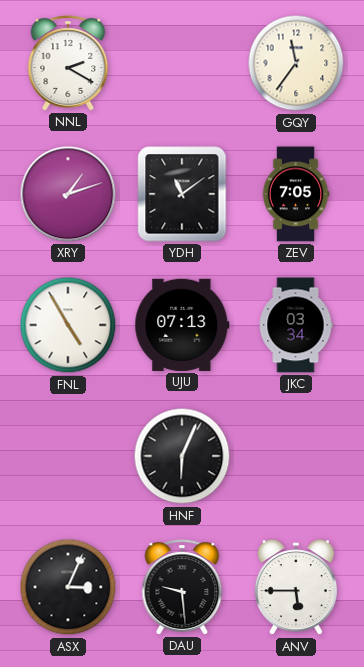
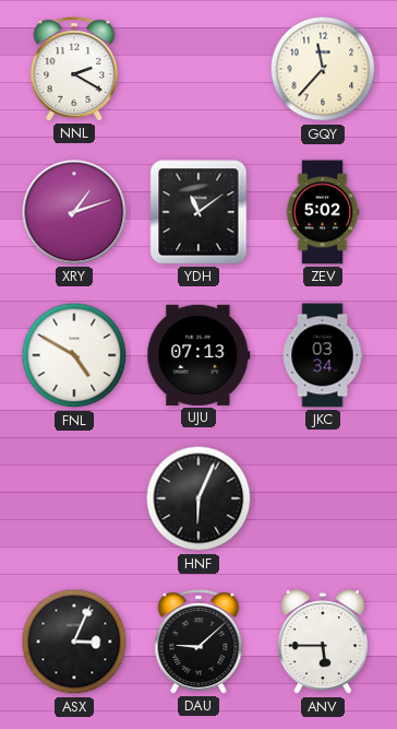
GQY: 11:36 -> 11:37 (323, 69)
ZEV: 7:05 -> 5:02 (323, 212)
FNL: 4:55 -> 4:50 (74, 355)
DAU: 9:29 -> 9:08 (198, 642)
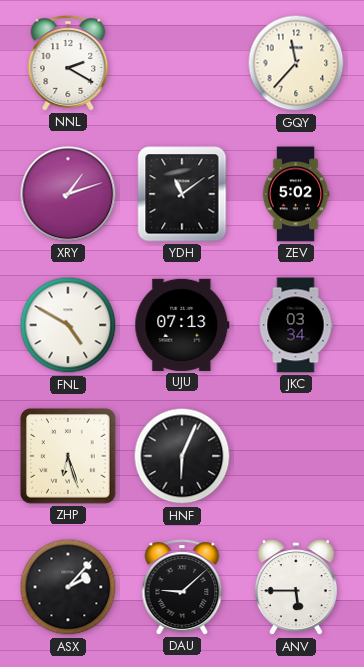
ZHP: none -> 6:27 (69, 457)
ASX: 3:04 -> 2:07 (68, 587)
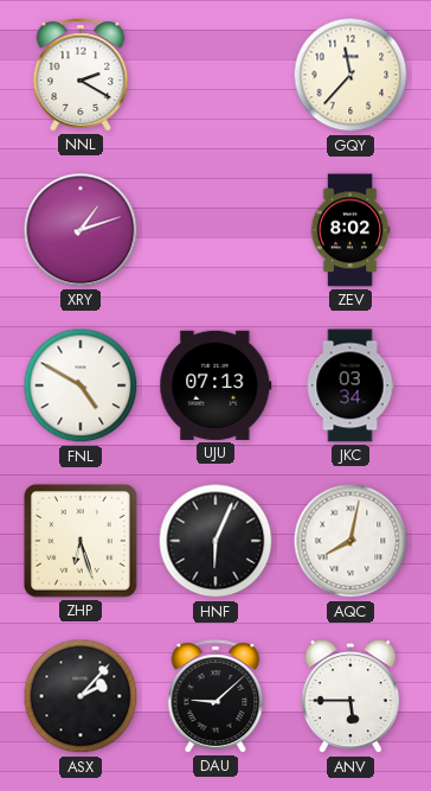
YDH: 11:09 -> none (182, 194)
ZEV: 5:02 -> 8:02 (350, 230)
AQC: none -> 8:02 (350, 541)
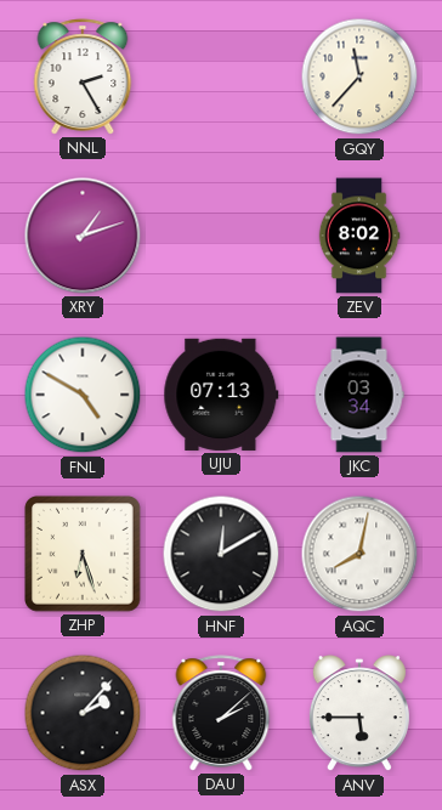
NNL: 2:20 -> 2:25 (83, 77)
HNF: 6:04 -> 12:10 (221, 554)
DAU: 9:08 -> 2:08 (221, 713)
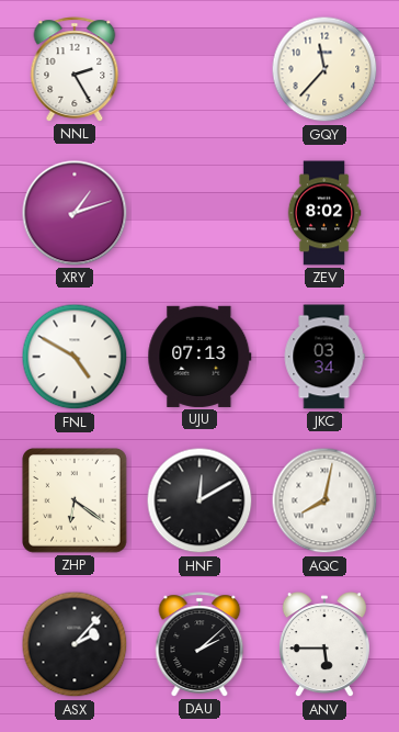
ZHP: 6:27 -> 6:21 (76, 502)
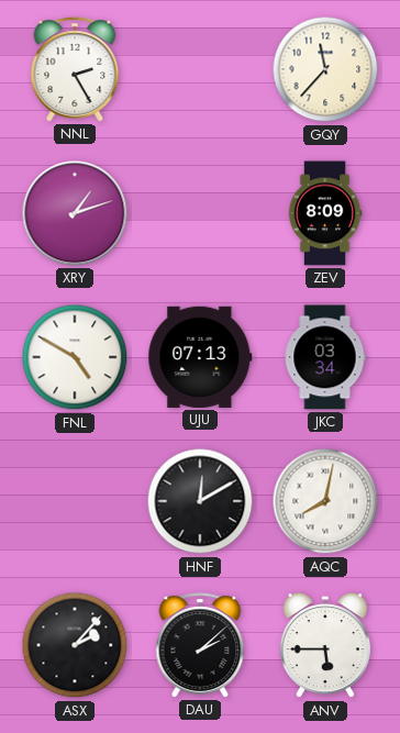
ZEV: 8:02 -> 8:09 (325, 213)
ZHP: 6:21 -> none (76, 502)
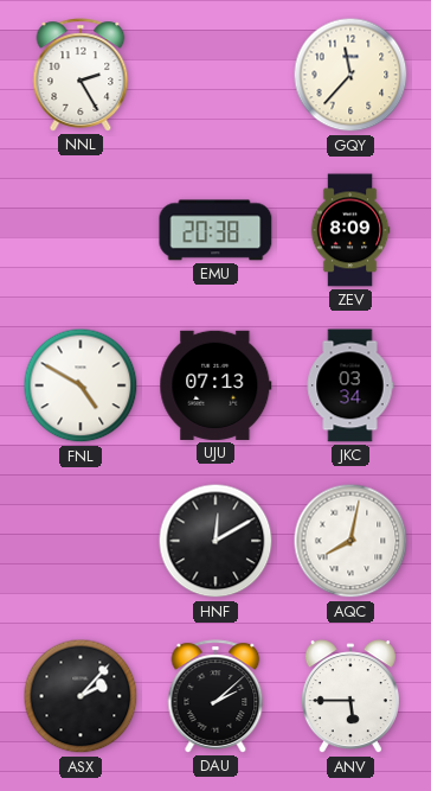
XRY: 1:12 -> none (75, 213)
EMU: none -> 20:38 (215, 230)
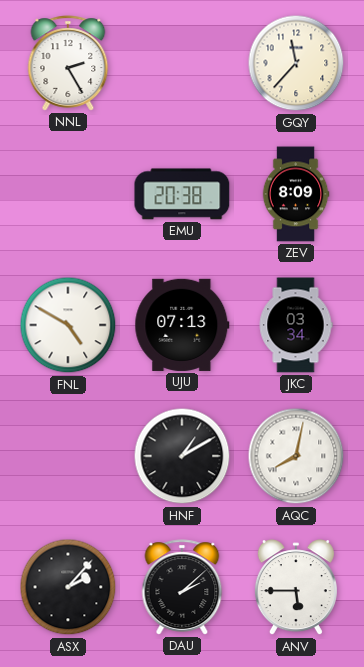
HNF: 12:10 -> 1:10 (182, 456)
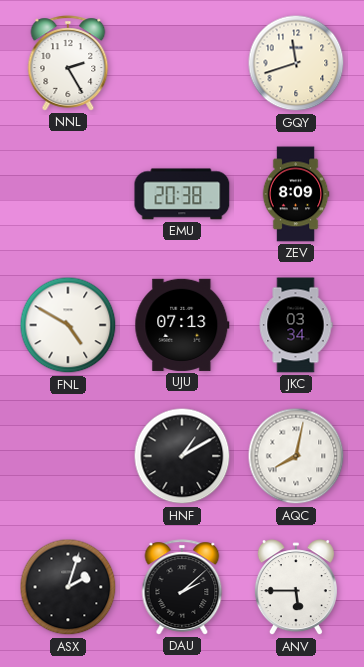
GQY: 11:37 -> 11:42 (296, 63)
ASX: 2:07 -> 2:03 (68, 587)
